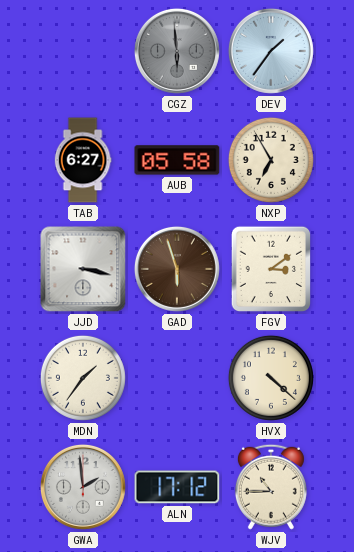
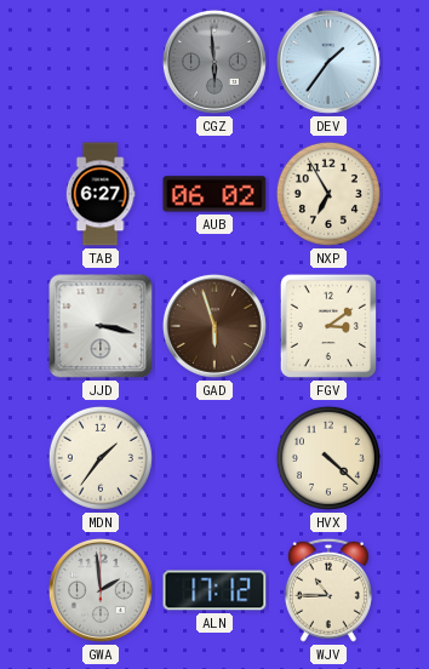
AUB: 05:58 -> 06:02 (215, 194)
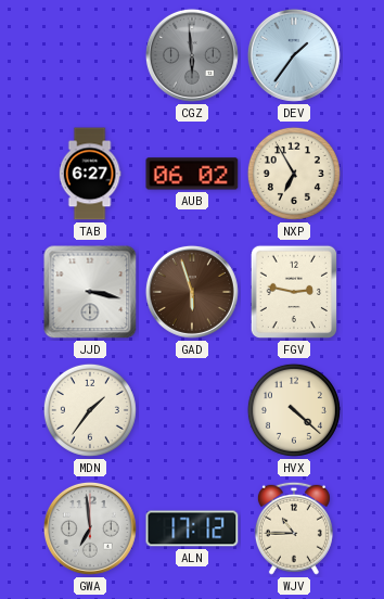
FGV: 3:09 -> 2:47 (293, 292)
GWA: 1:59 -> 6:59 (90, 528)
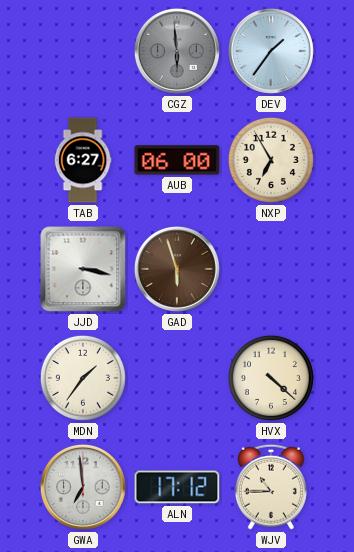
AUB: 06:02 -> 06:00 (177, 160)
FGV: 2:47 -> none (293, 292)
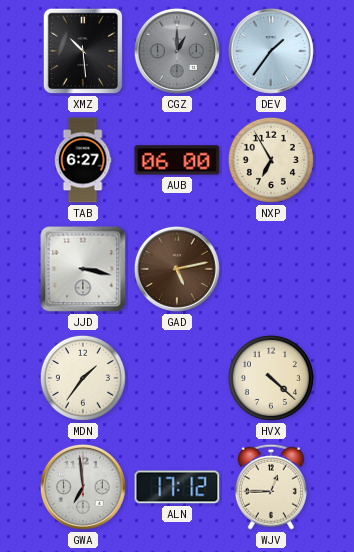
XMZ: none -> 10:29 (83, 51)
CGZ: 5:59 -> 1:00 (177, 51)
GAD: 5:57 -> 5:13 (177, 269)
WJV: 10:45 -> 12:45 (271, 487)
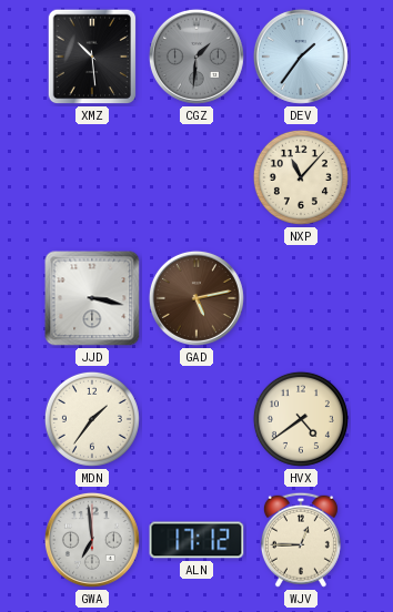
CGZ: 1:00 -> 1:31 (196, 57)
TAB: 6:27 -> none (83, 160)
AUB: 06:00 -> none (177, 160)
NXP: 6:55 -> 11:07 (301, 177)
HVX: 4:22 -> 4:39 (301, 419)
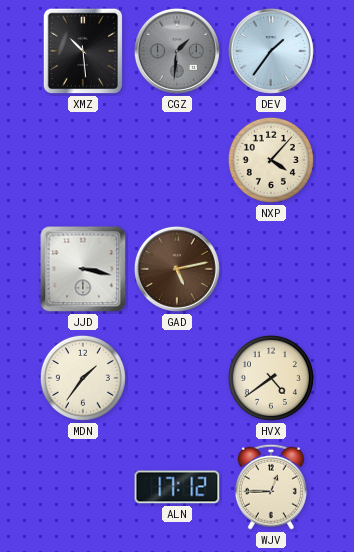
NXP: 11:07 -> 4:07 (271, 160)
GWA: 6:59 -> none (92, 540)
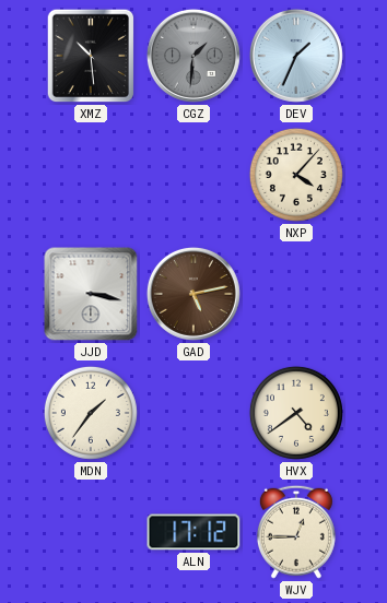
DEV: 1:36 -> 1:34 (296, 56)
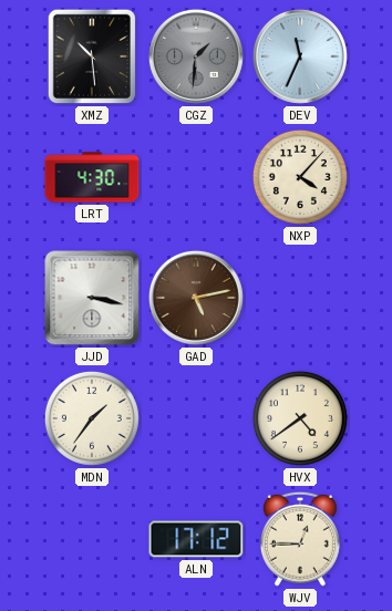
DEV: 1:34 -> 11:34 (300, 56)
LRT: none -> 4:30 (92, 177)
